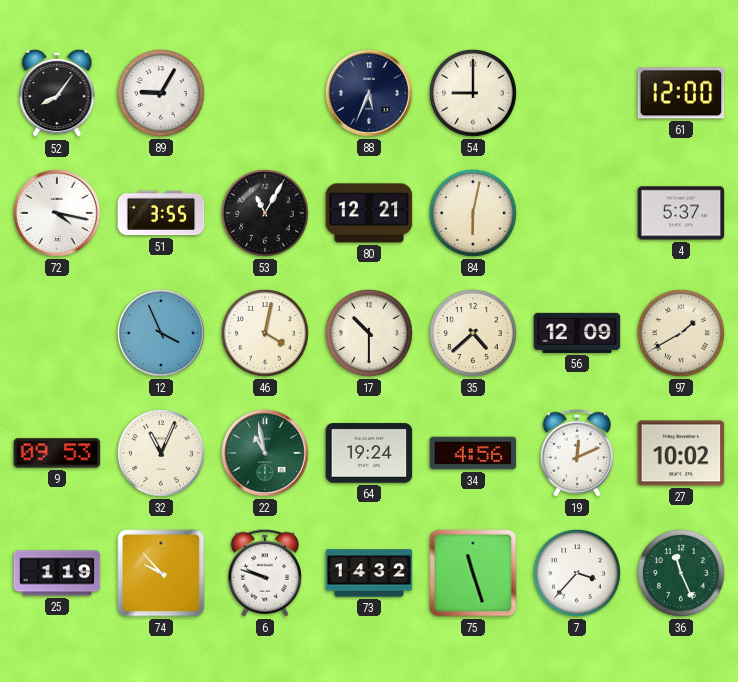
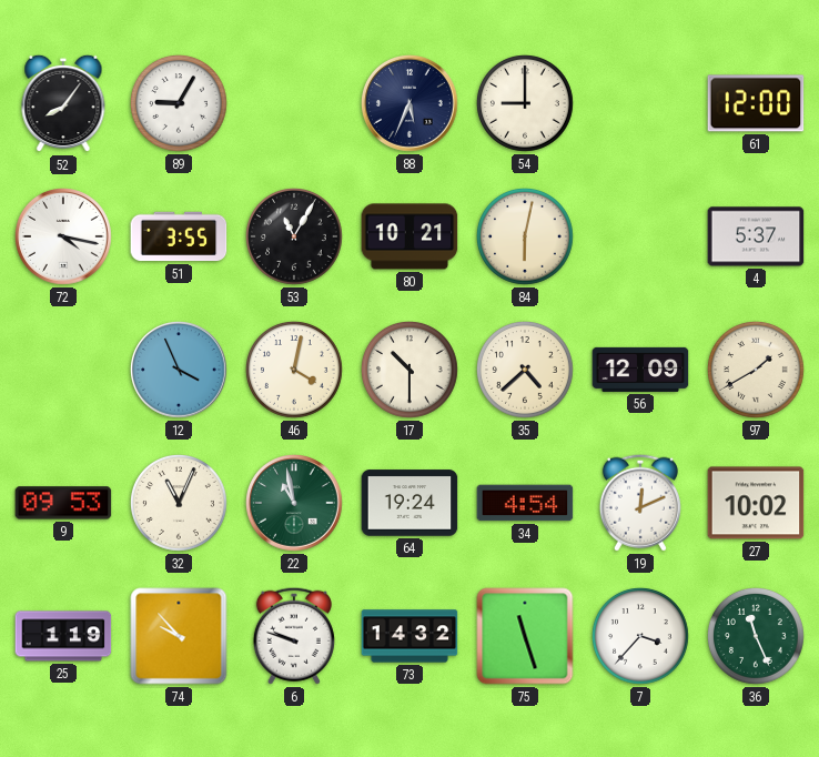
80: 12:21 -> 10:21 (410, 236)
34: 4:56 -> 4:54 (525, 503)
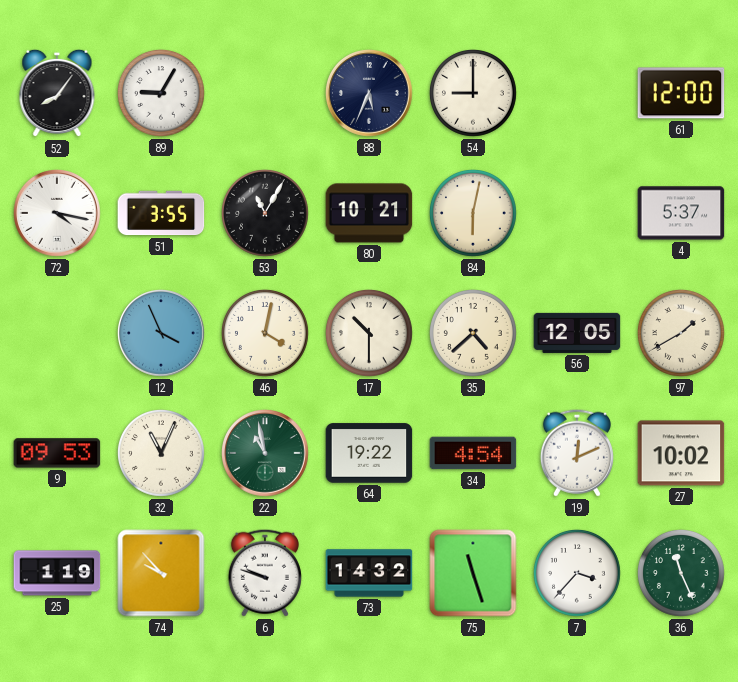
56: 12:09 -> 12:05 (577, 333)
64: 19:24 -> 19:22 (369, 453)
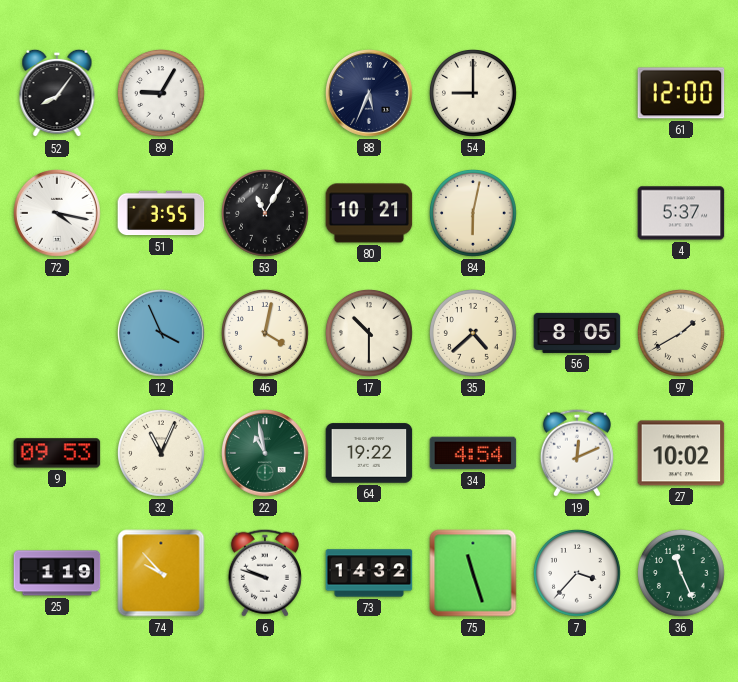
56: 12:05 -> 8:05 (577, 333)
